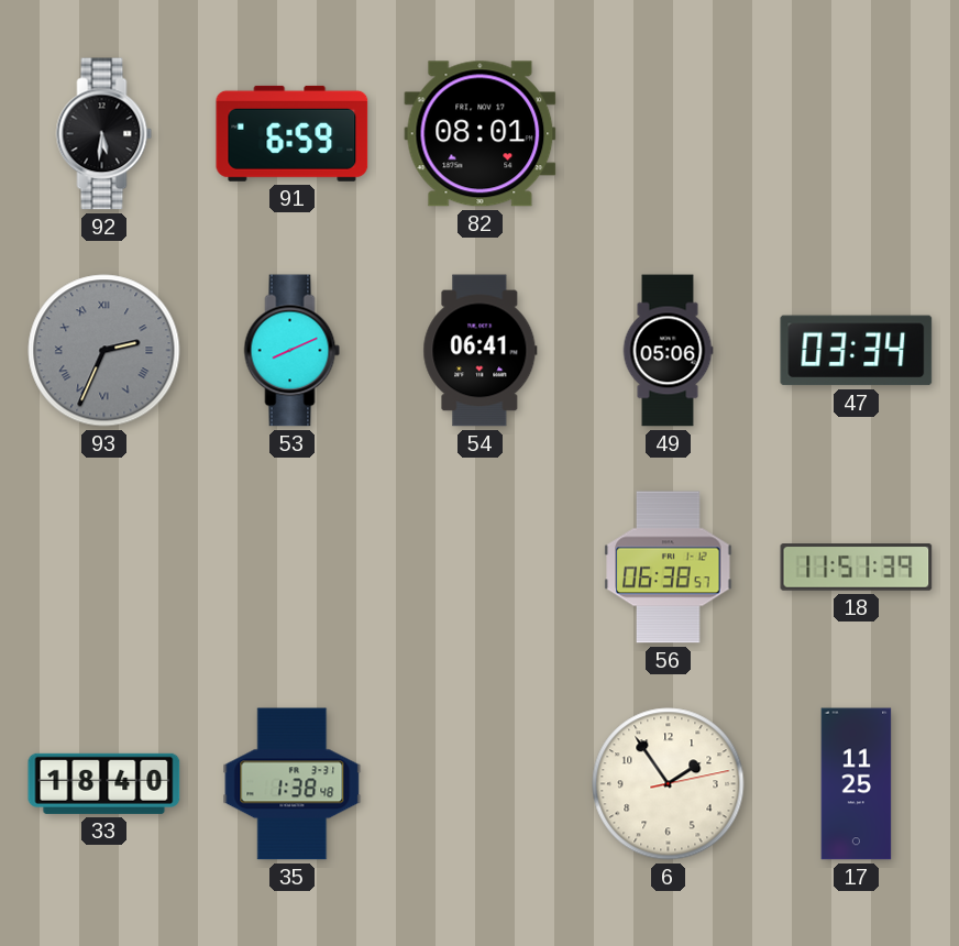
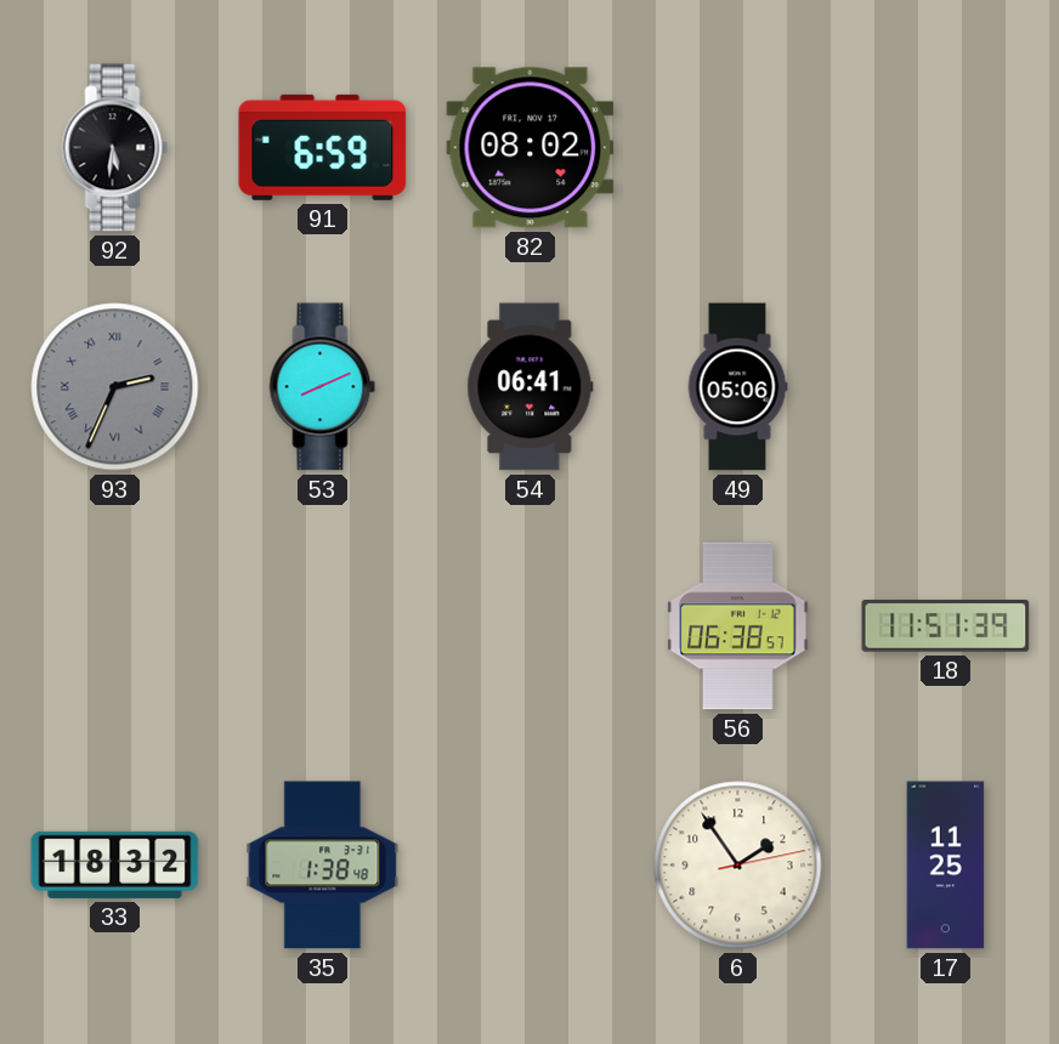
82: 08:01 -> 08:02 (531, 148)
47: 03:34 -> none (857, 351)
33: 18:40 -> 18:32 (115, 864)
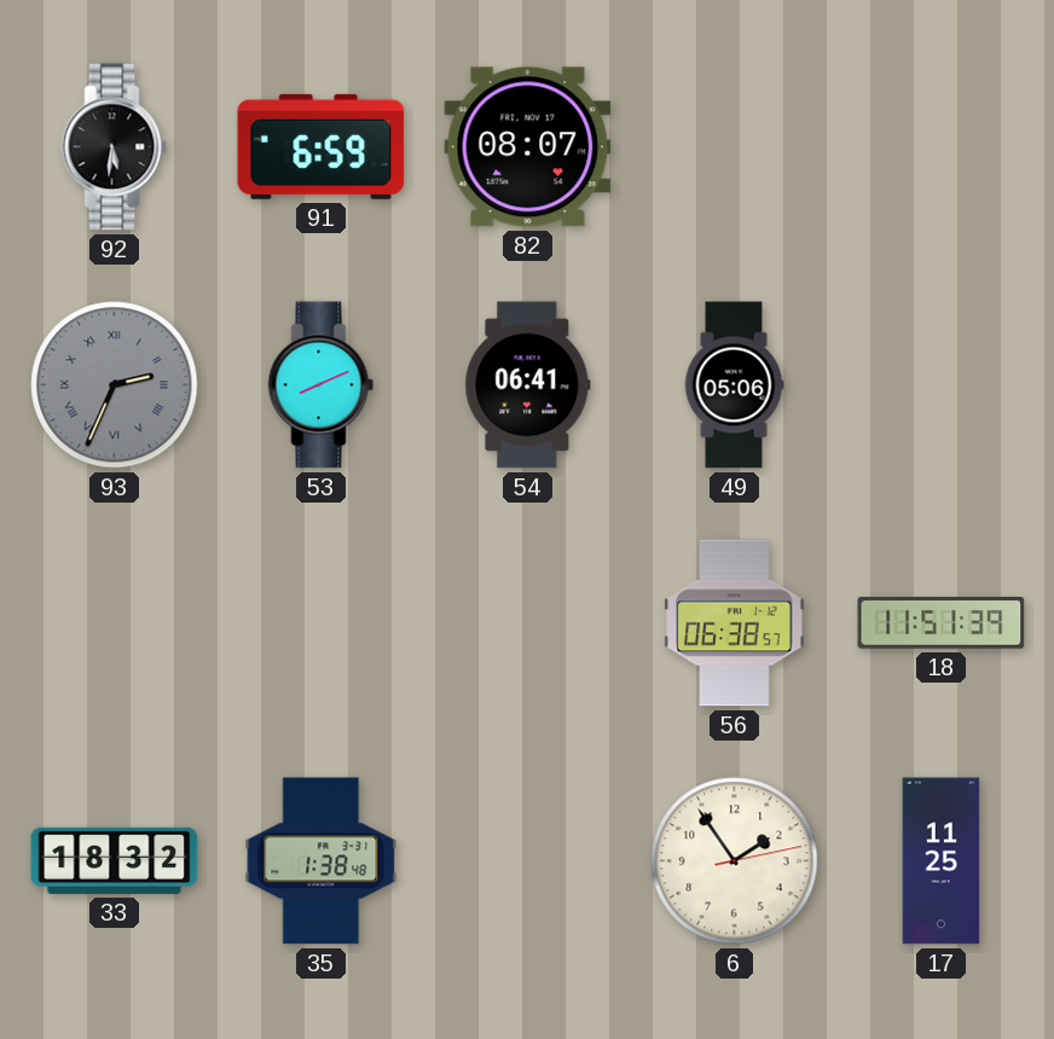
82: 08:02 -> 08:07 (528, 147)
